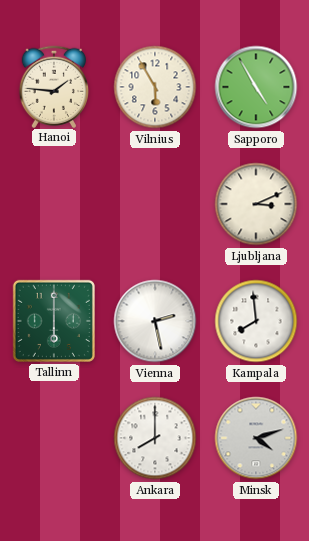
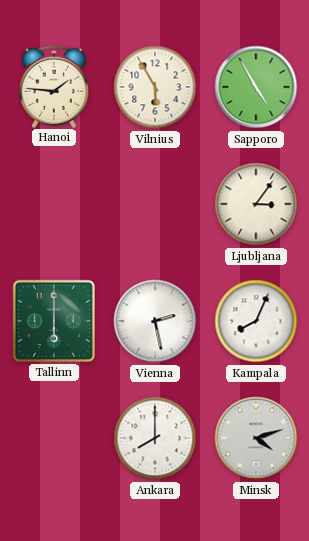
Ljubljana: 3:11 -> 3:06 (256, 204)
Kampala: 7:59 -> 8:04 (256, 321)
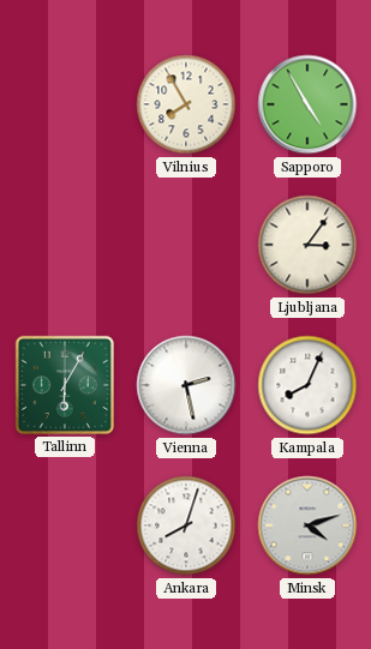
Hanoi: 1:46 -> none (54, 86)
Vilnius: 5:55 -> 7:55 (186, 104)
Tallinn: 6:00 -> 6:05 (65, 385)
Ankara: 8:00 -> 8:03 (186, 525)
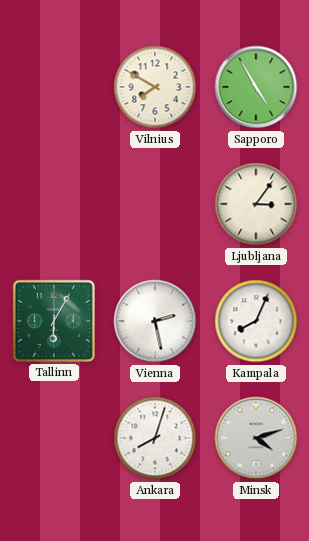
Vilnius: 7:55 -> 7:50 (155, 87)
